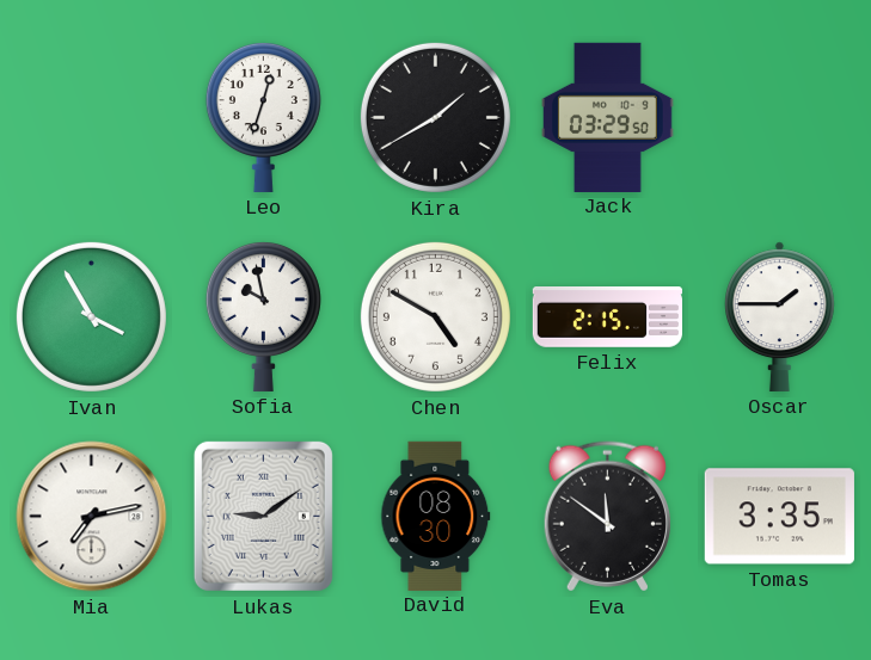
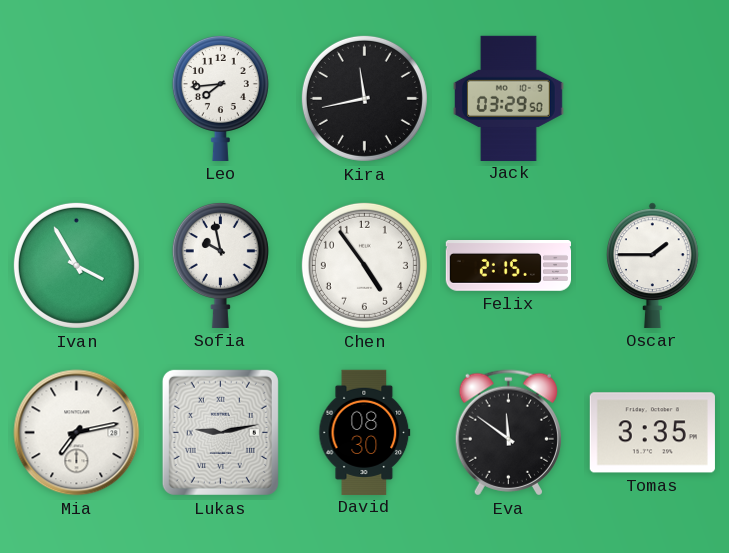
Leo: 12:33 -> 7:44 (220, 98)
Kira: 1:40 -> 11:43 (364, 98)
Chen: 4:50 -> 4:54 (364, 265)
Lukas: 9:09 -> 9:13 (220, 432)
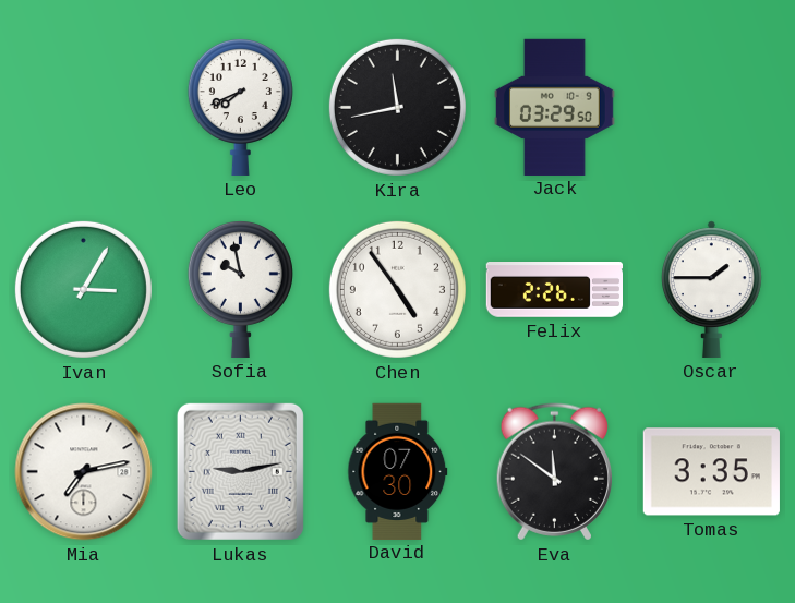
Leo: 7:44 -> 7:41 (240, 107)
Ivan: 3:55 -> 3:05 (83, 289)
Felix: 2:15 -> 2:26 (554, 290)
David: 08:30 -> 07:30 (398, 471)
